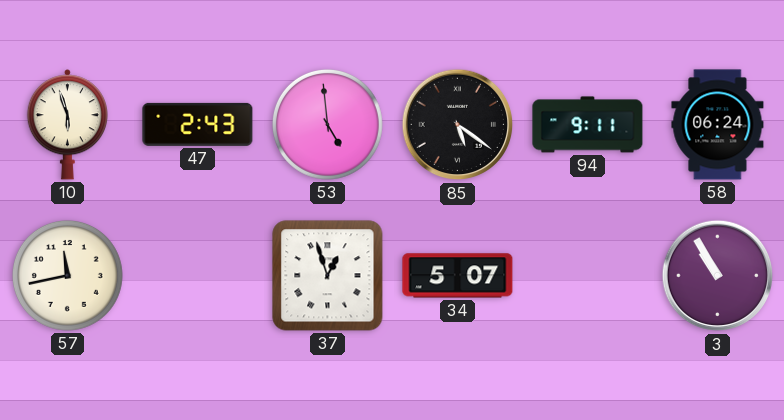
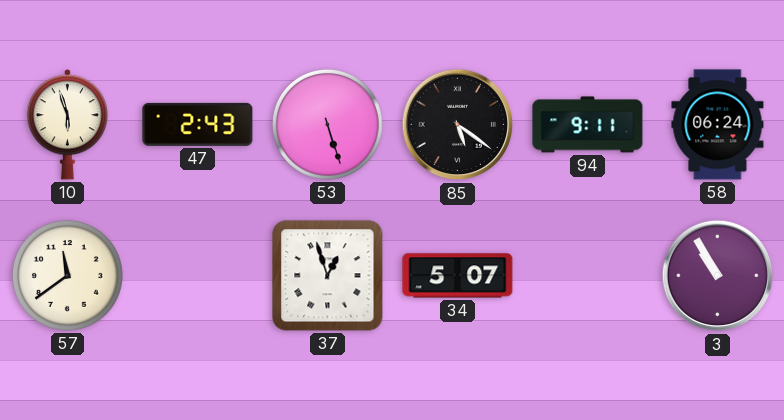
53: 4:59 -> 5:27 (327, 124)
57: 11:43 -> 11:39 (67, 275)
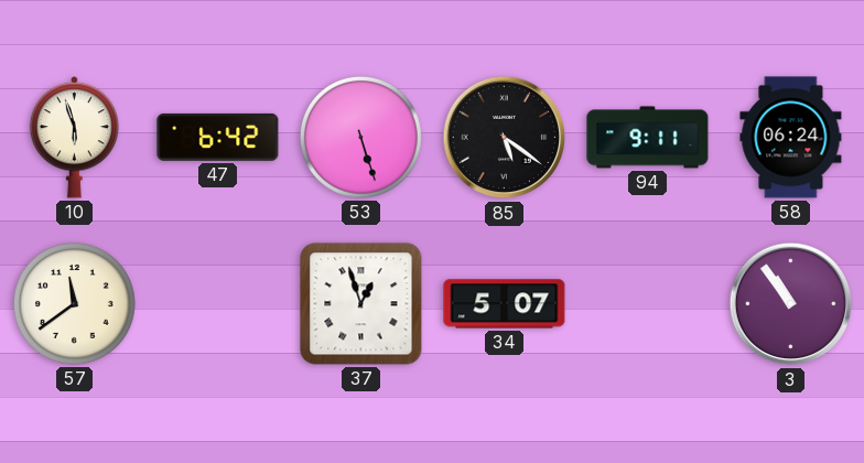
47: 2:43 -> 6:42 (218, 137)
3: 10:55 -> 10:54 (791, 304)
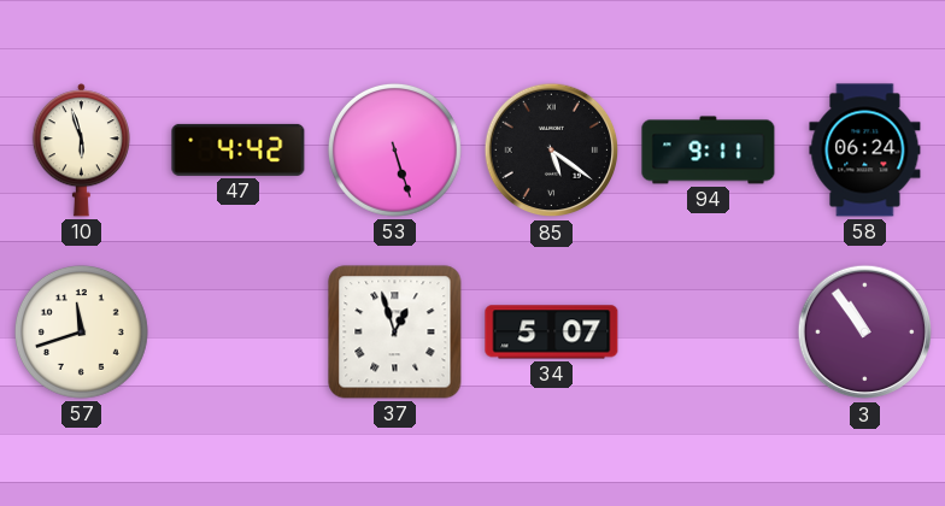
47: 6:42 -> 4:42 (239, 149)
57: 11:39 -> 11:42 (81, 331)
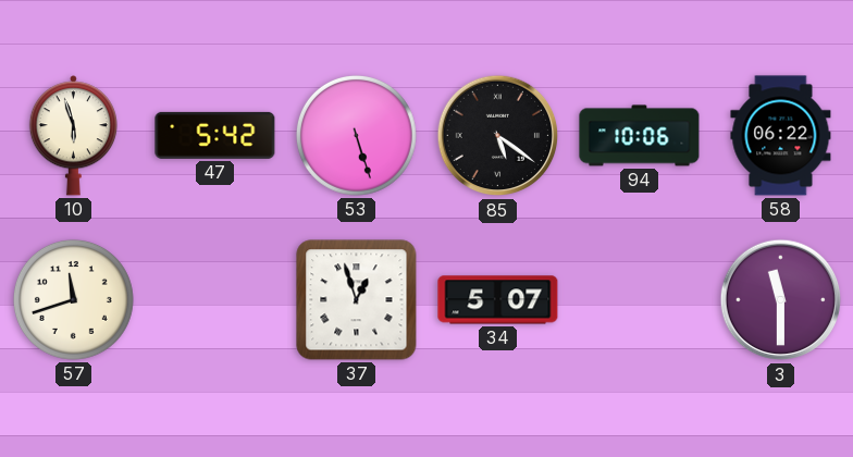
47: 4:42 -> 5:42 (215, 135)
94: 9:11 -> 10:06 (640, 136)
58: 06:24 -> 06:22 (781, 136)
3: 10:54 -> 11:30 (781, 300)
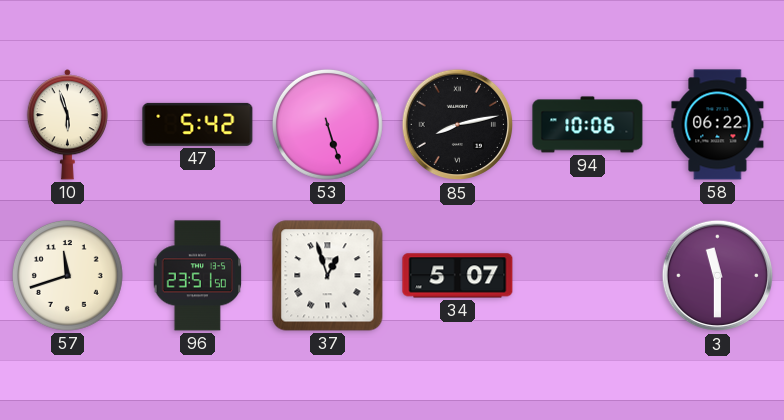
85: 5:21 -> 8:13 (458, 125)
96: none -> 23:51 (198, 276)
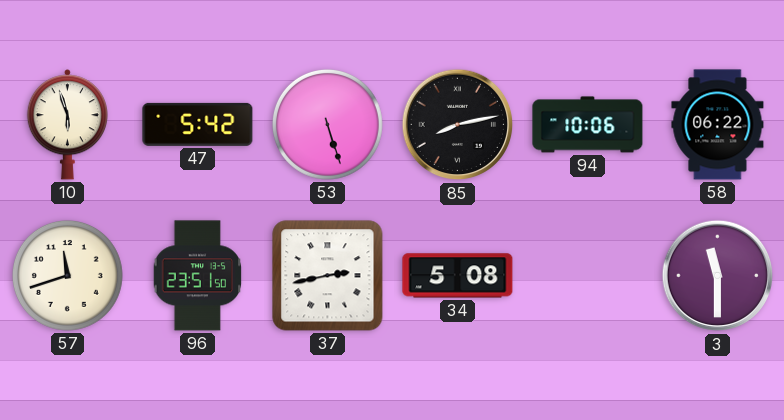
37: 12:57 -> 2:43 (328, 276)
34: 5:07 -> 5:08 (458, 276)
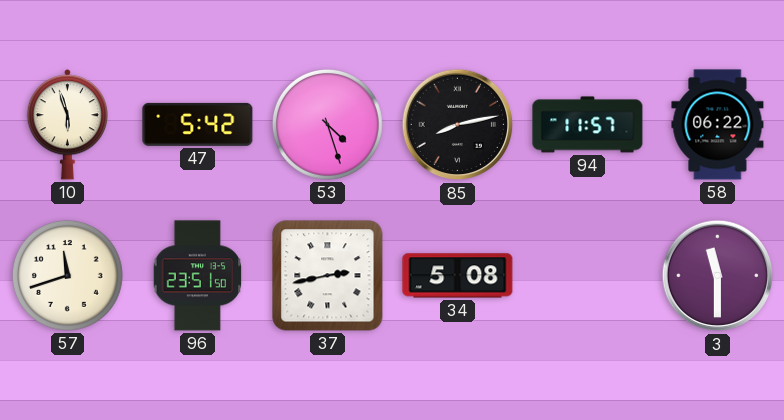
53: 5:27 -> 4:27 (327, 124)
94: 10:06 -> 11:57 (588, 125)
